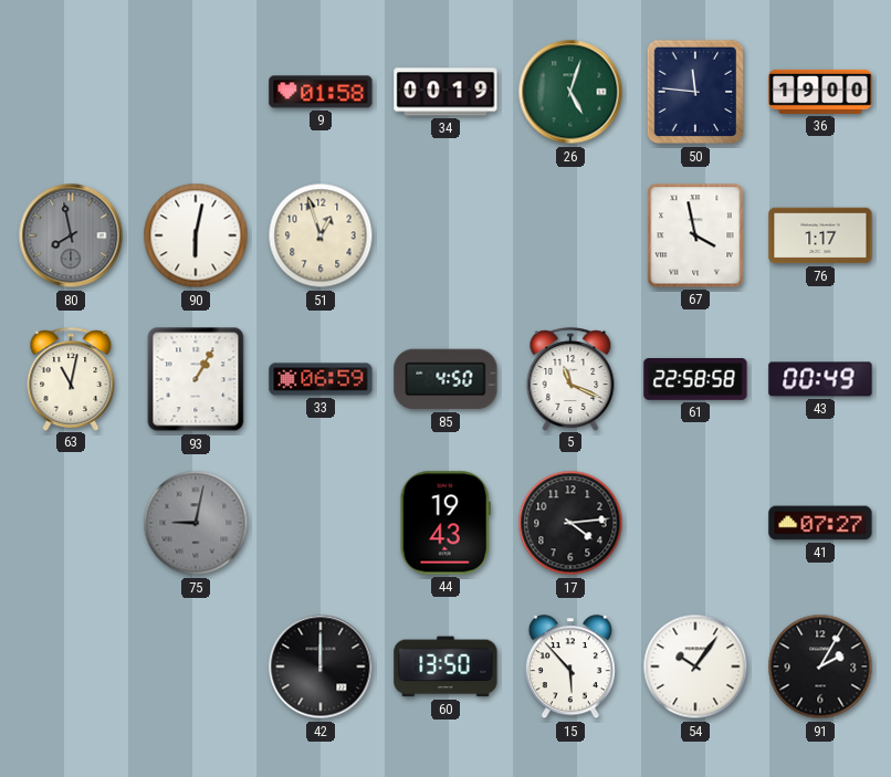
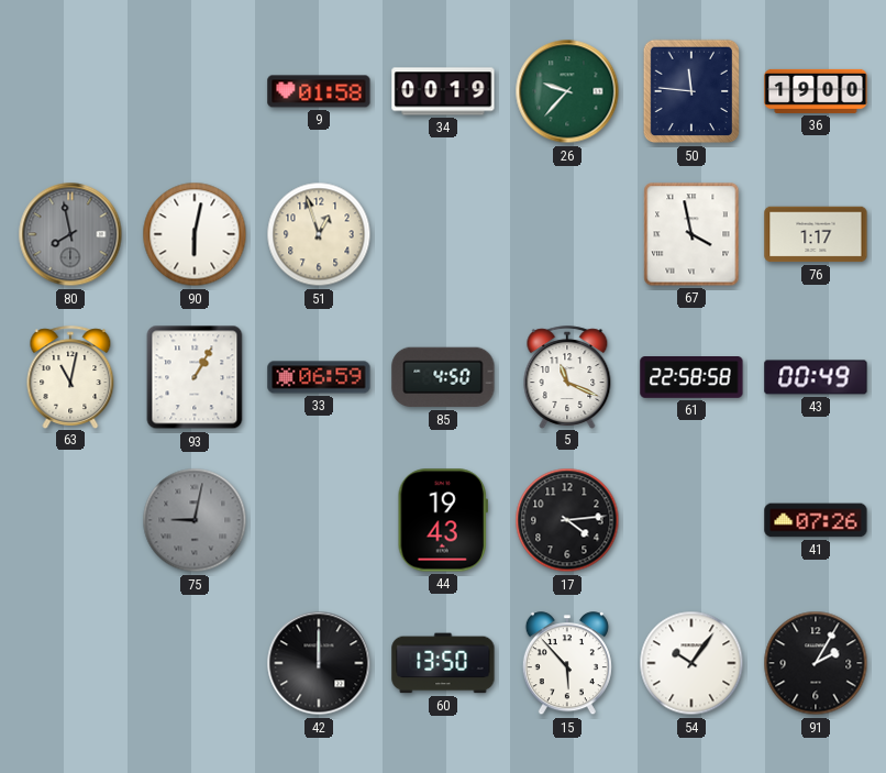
26: 5:03 -> 9:37 (567, 91)
41: 07:27 -> 07:26 (816, 520)
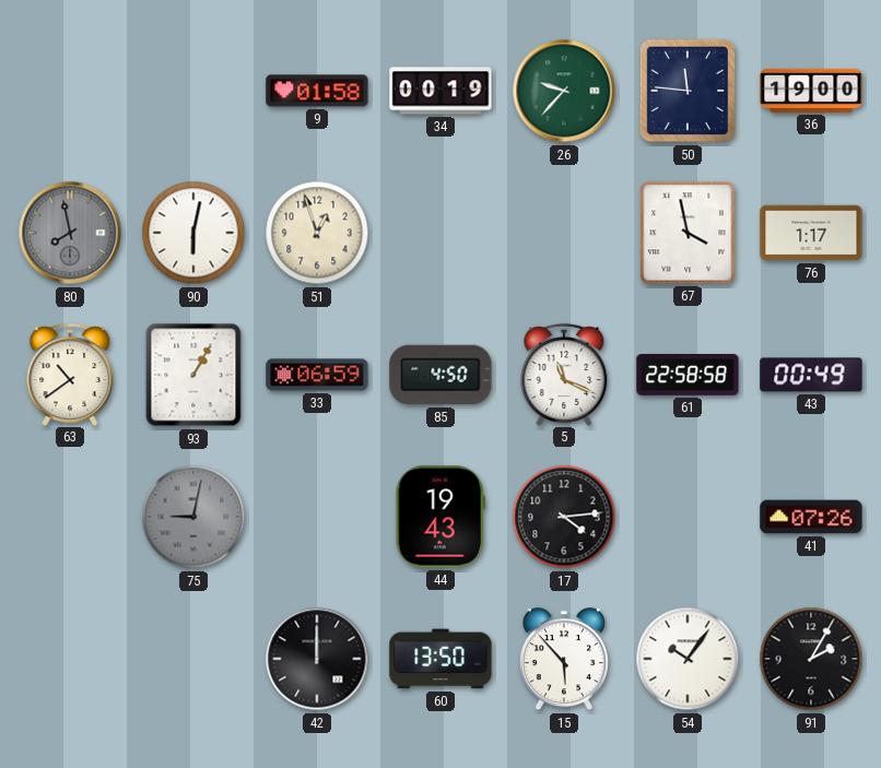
63: 11:02 -> 10:39 (70, 375)
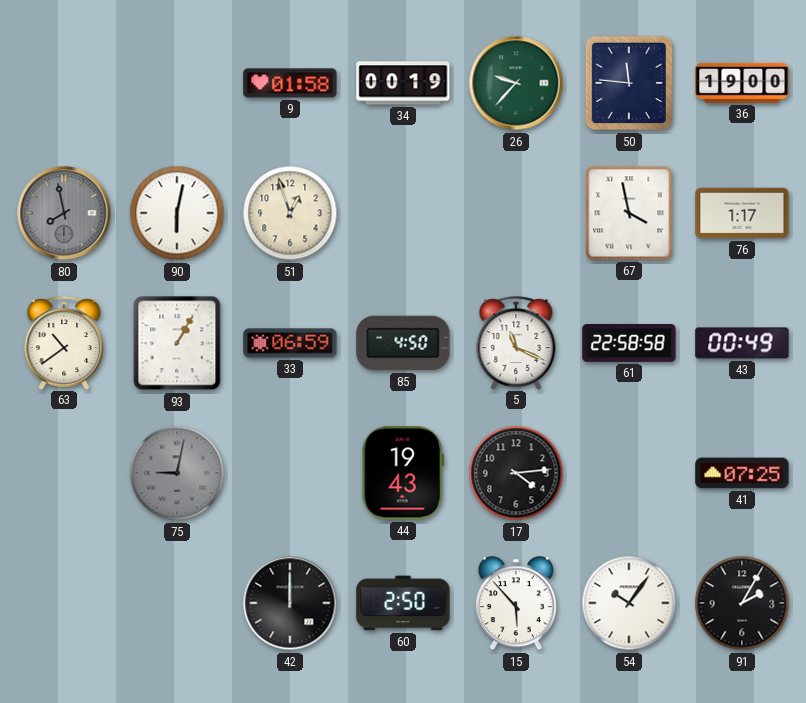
41: 07:26 -> 07:25 (742, 473)
60: 13:50 -> 2:50 (403, 603)
